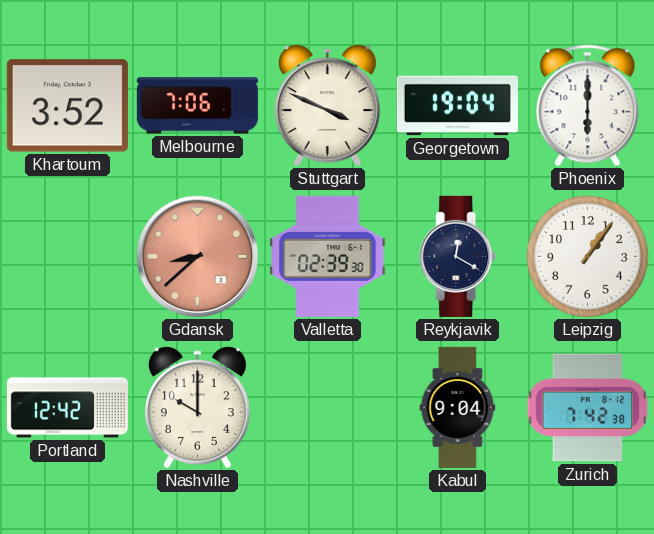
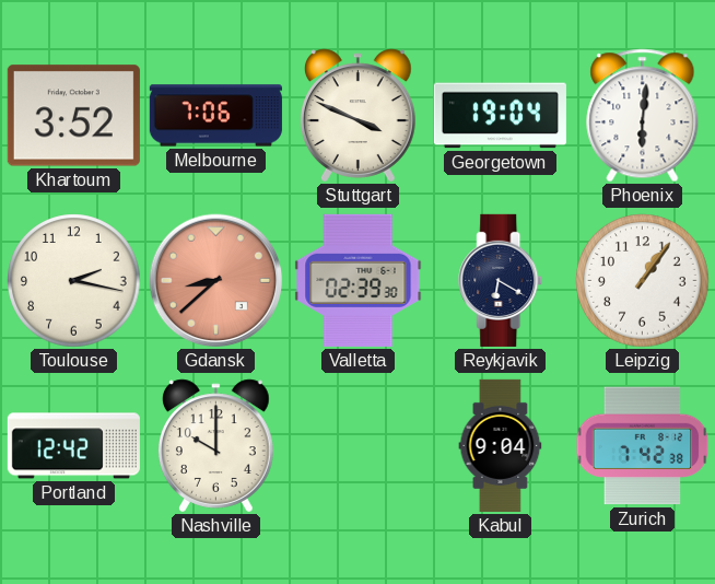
Phoenix: 6:00 -> 6:01 (643, 116)
Toulouse: none -> 2:17 (74, 281)
Reykjavik: 12:20 -> 6:20 (501, 280)
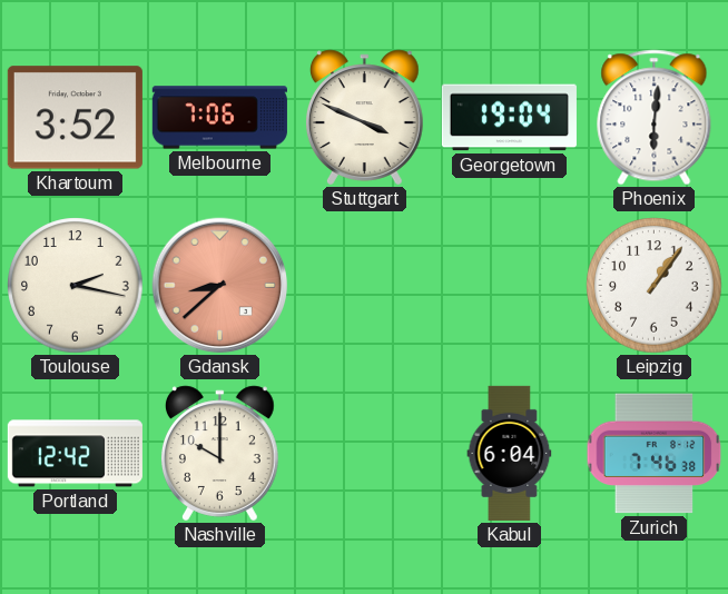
Valletta: 02:39 -> none (359, 280)
Reykjavik: 6:20 -> none (501, 280)
Kabul: 9:04 -> 6:04 (510, 453)
Zurich: 7:42 -> 7:46 (655, 454)
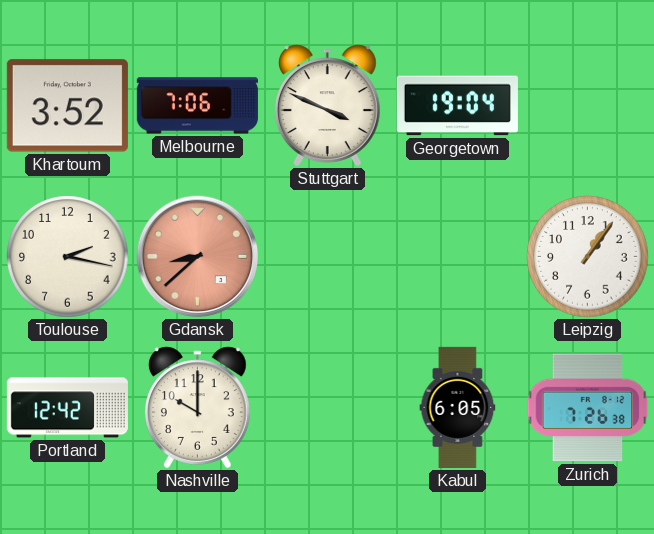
Phoenix: 6:01 -> none (655, 118)
Kabul: 6:04 -> 6:05 (458, 407)
Zurich: 7:46 -> 7:26 (588, 408)
